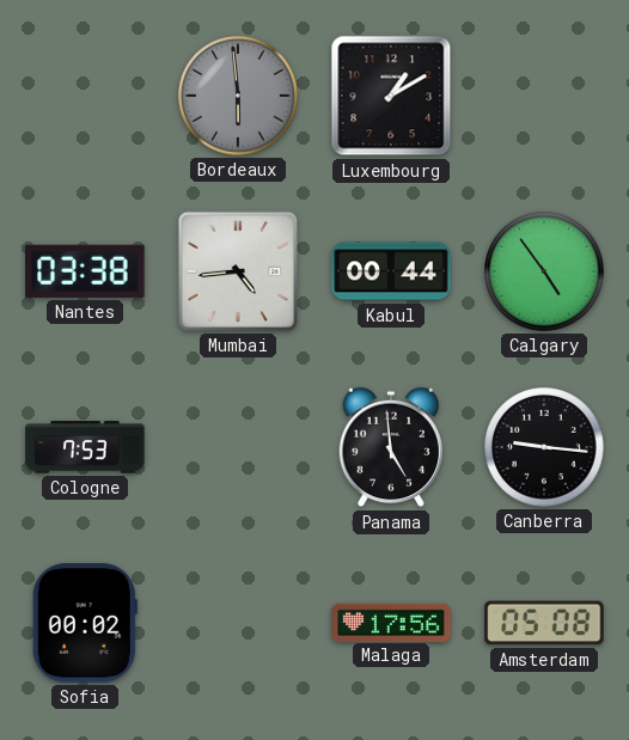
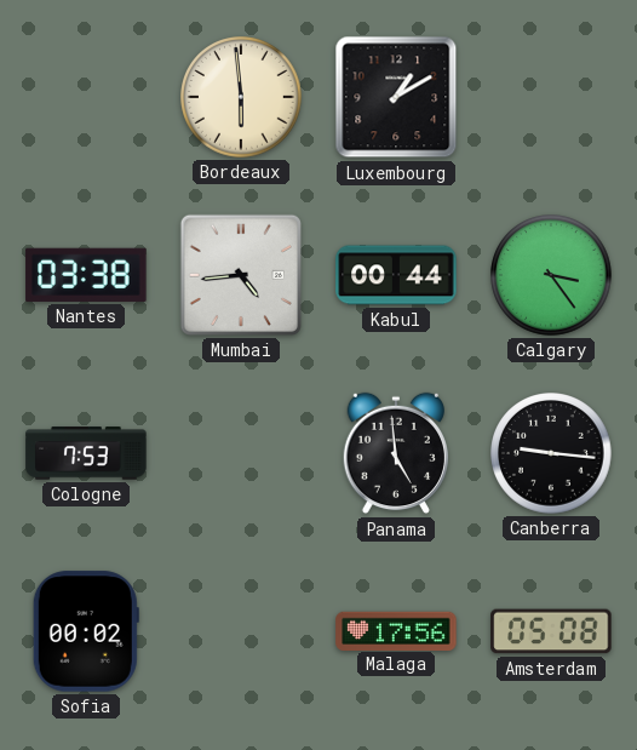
Bordeaux dial: grey -> cream (241, 97)
Calgary: 4:54 -> 3:24 (551, 275)
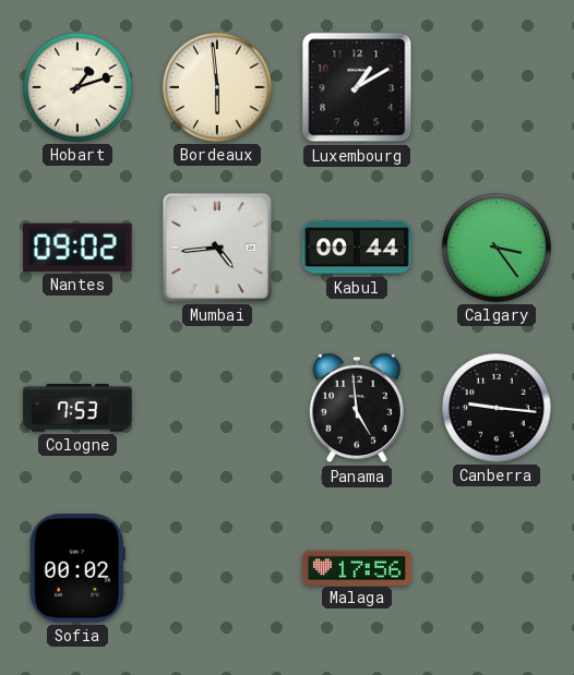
Hobart: none -> 1:12 (77, 87)
Nantes: 03:38 -> 09:02 (77, 248)
Amsterdam: 05:08 -> none (551, 631)
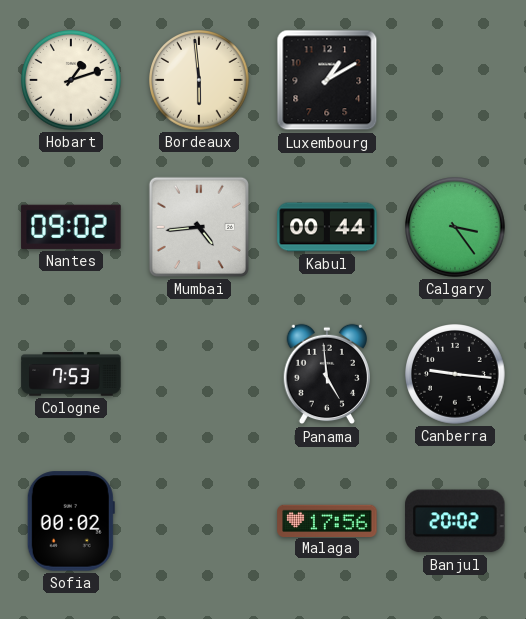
Banjul: none -> 20:02 (455, 521)
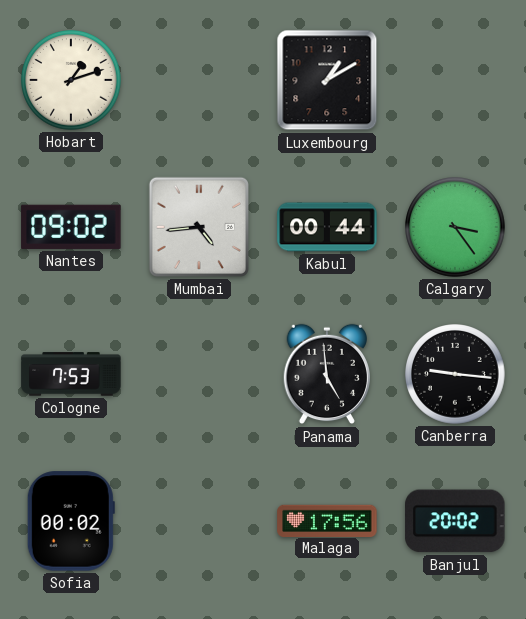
Bordeaux: 5:59 -> none (199, 80)
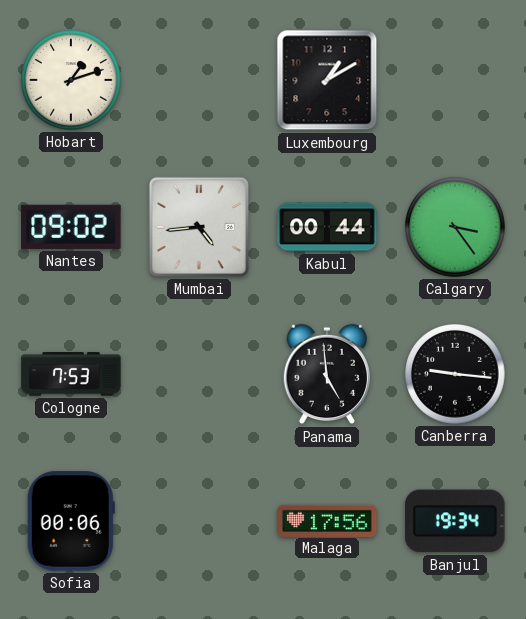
Sofia: 00:02 -> 00:06 (71, 521)
Banjul: 20:02 -> 19:34 (455, 521)
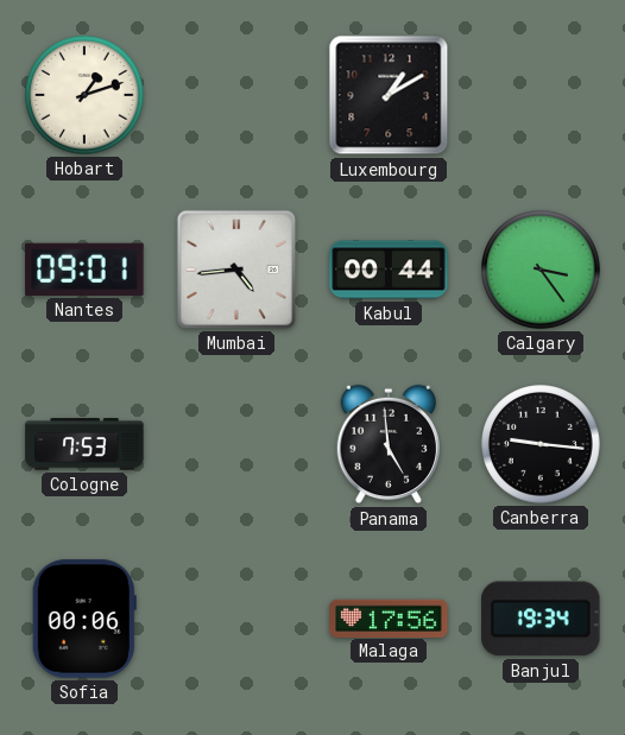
Nantes: 09:02 -> 09:01 (84, 270)
